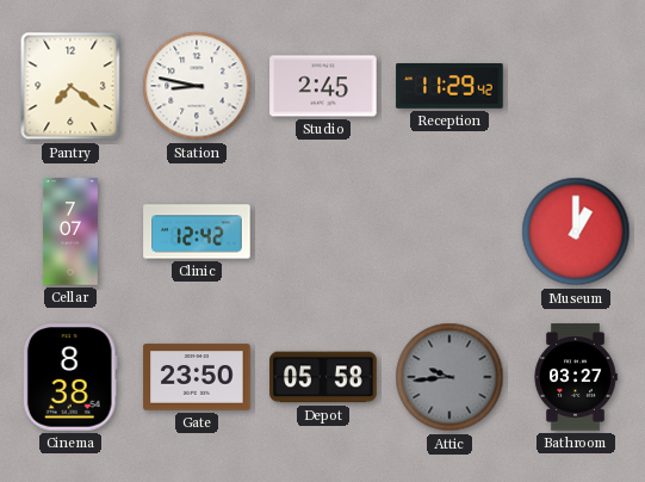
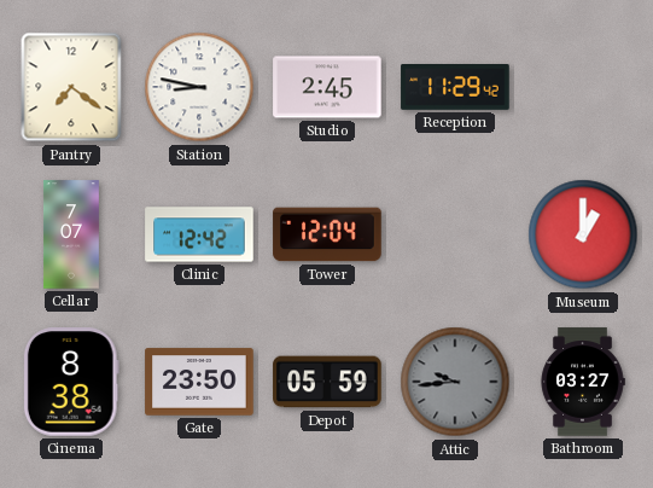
Tower: none -> 12:04 (327, 234)
Depot: 05:58 -> 05:59 (327, 382)
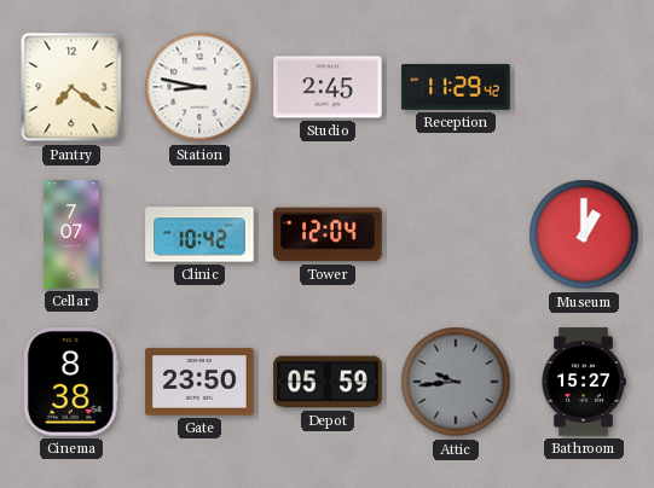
Clinic: 12:42 -> 10:42 (199, 234)
Bathroom: 03:27 -> 15:27 (584, 382)
